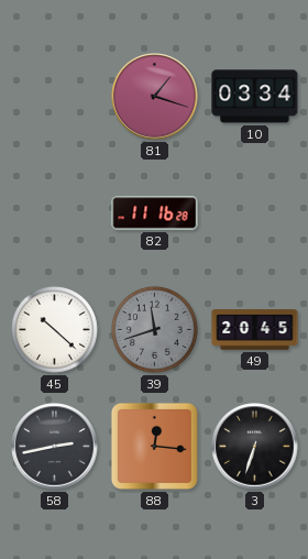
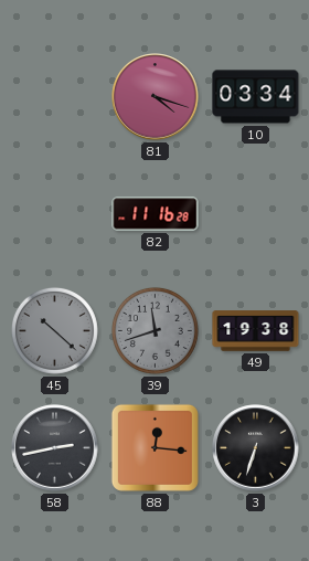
81: 1:18 -> 4:18 (156, 97)
45 dial: white -> grey (54, 330)
49: 20:45 -> 19:38 (256, 331)
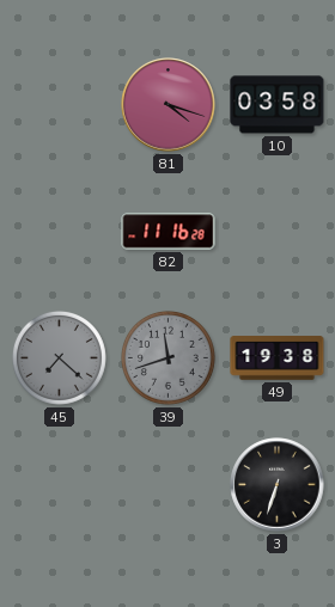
10: 03:34 -> 03:58 (278, 105)
45: 10:22 -> 7:22 (59, 357)
58: 2:43 -> none (55, 448)
88: 12:16 -> none (154, 447)
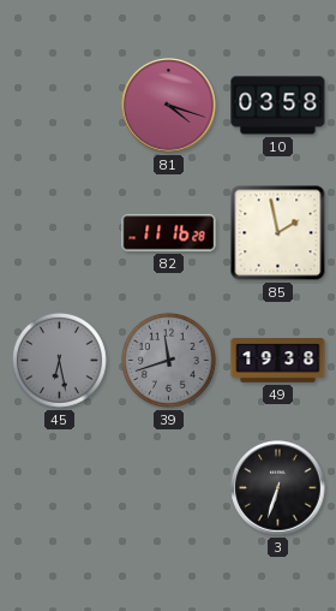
85: none -> 1:58 (278, 233)
45: 7:22 -> 6:28 (59, 360)
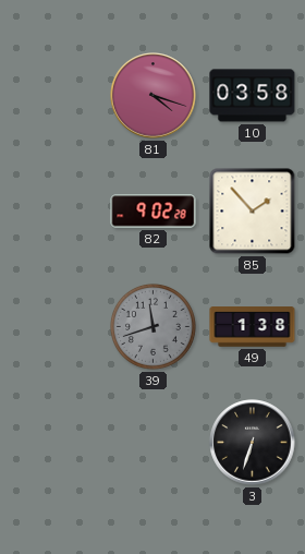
82: 11:16 -> 9:02 (154, 212)
85: 1:58 -> 1:53 (253, 212)
45: 6:28 -> none (59, 360)
49: 19:38 -> 1:38 (253, 327)
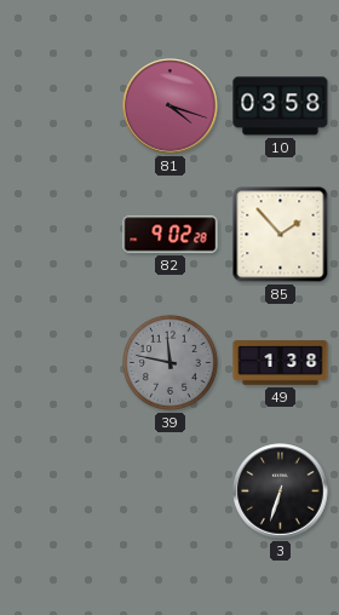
39: 11:42 -> 11:47 (169, 362)
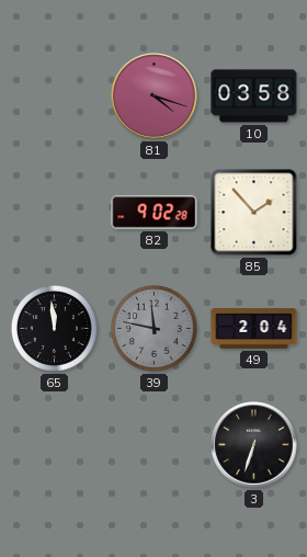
65: none -> 11:59 (54, 328)
49: 1:38 -> 2:04 (254, 329)
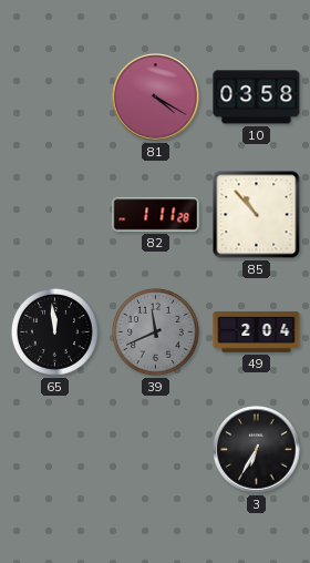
81: 4:18 -> 4:20 (156, 98)
82: 9:02 -> 1:11 (156, 215)
85: 1:53 -> 10:53 (257, 215)
39: 11:47 -> 11:41 (155, 331)
3: 6:33 -> 6:35 (257, 450)
